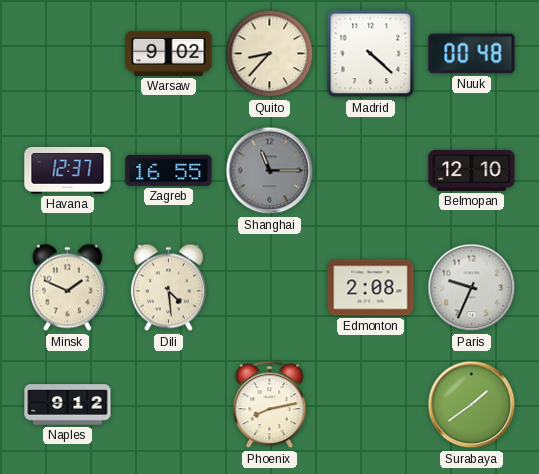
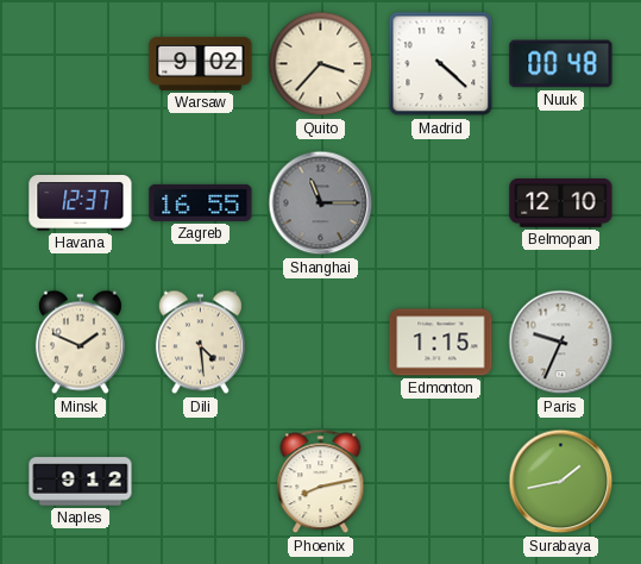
Quito: 8:37 -> 3:37 (321, 64)
Edmonton: 2:08 -> 1:15 (441, 343)
Surabaya: 1:39 -> 1:43 (561, 482)
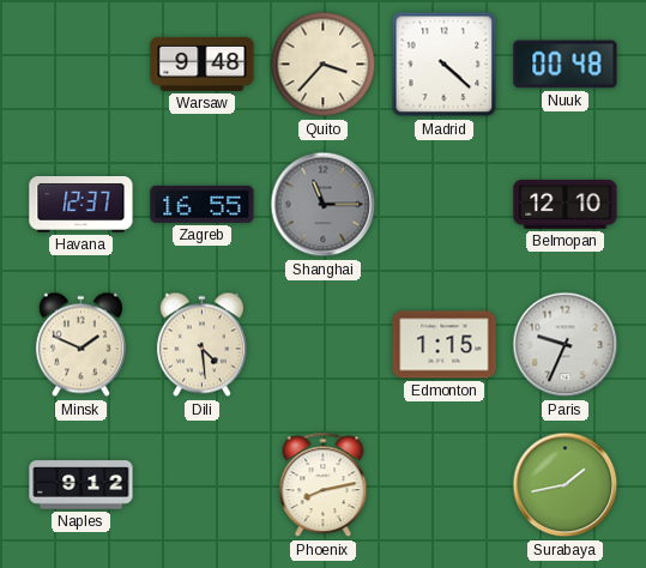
Warsaw: 9:02 -> 9:48 (203, 64)
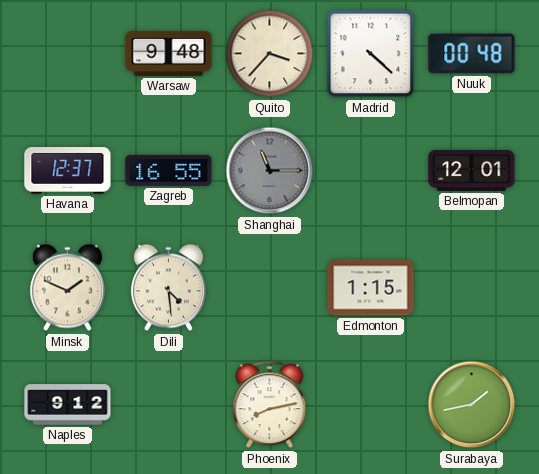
Belmopan: 12:10 -> 12:01 (472, 170)
Paris: 9:34 -> none (566, 345)
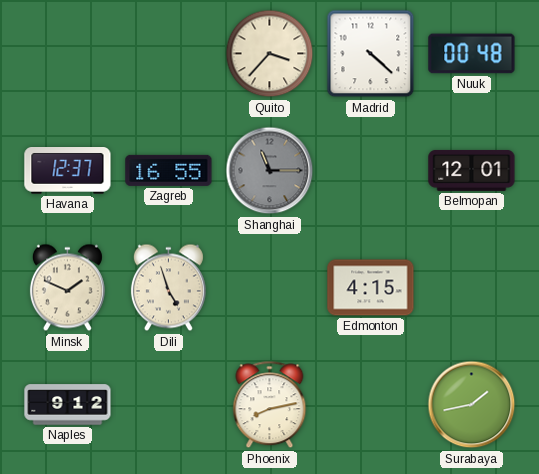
Warsaw: 9:48 -> none (169, 53)
Dili: 4:29 -> 4:57 (168, 288)
Edmonton: 1:15 -> 4:15 (371, 288)
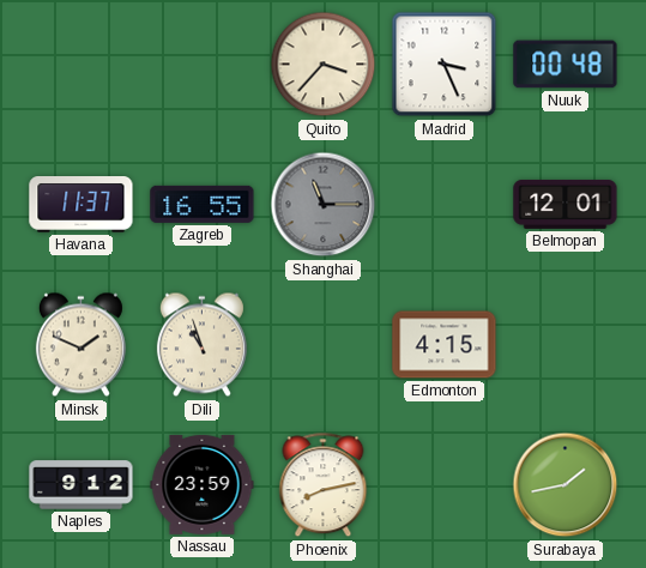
Madrid: 4:22 -> 3:26 (445, 65)
Havana: 12:37 -> 11:37 (81, 205)
Dili: 4:57 -> 10:57 (201, 345)
Nassau: none -> 23:59 (203, 484)
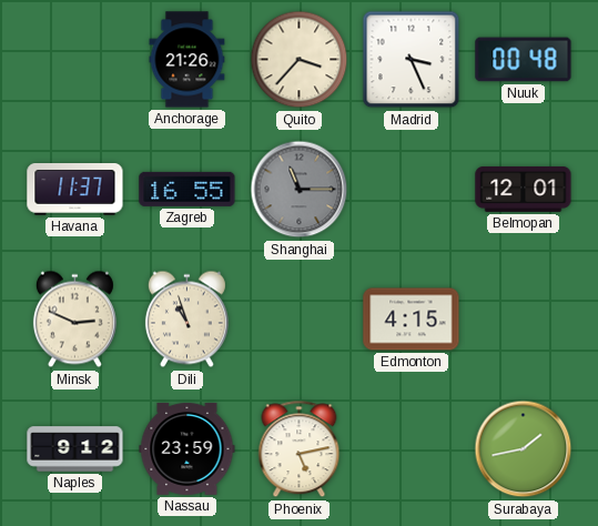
Anchorage: none -> 21:26 (187, 60)
Minsk: 1:49 -> 2:49 (74, 320)
Phoenix: 8:13 -> 5:13 (300, 449)
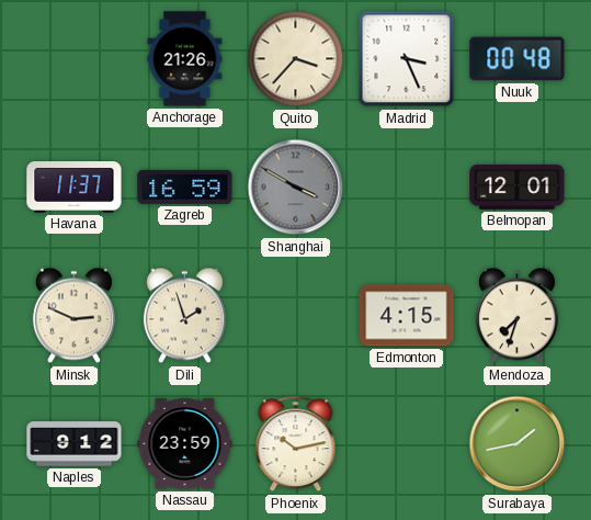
Zagreb: 16:55 -> 16:59 (185, 186)
Shanghai: 11:15 -> 3:50 (296, 188)
Dili: 10:57 -> 1:57 (184, 316)
Mendoza: none -> 7:33 (516, 316)
Phoenix: 5:13 -> 10:13 (296, 444)
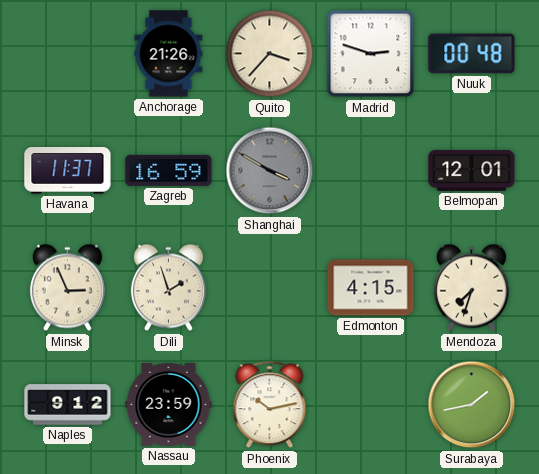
Madrid: 3:26 -> 2:48 (371, 54)
Minsk: 2:49 -> 2:56 (67, 288)
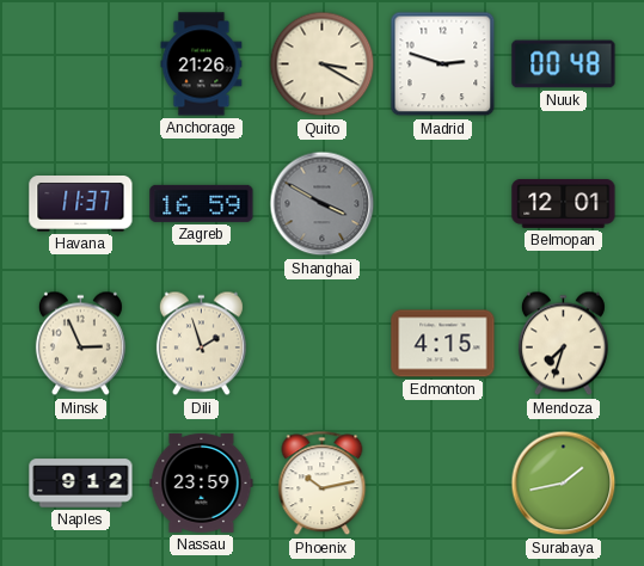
Quito: 3:37 -> 3:20 (323, 64)
